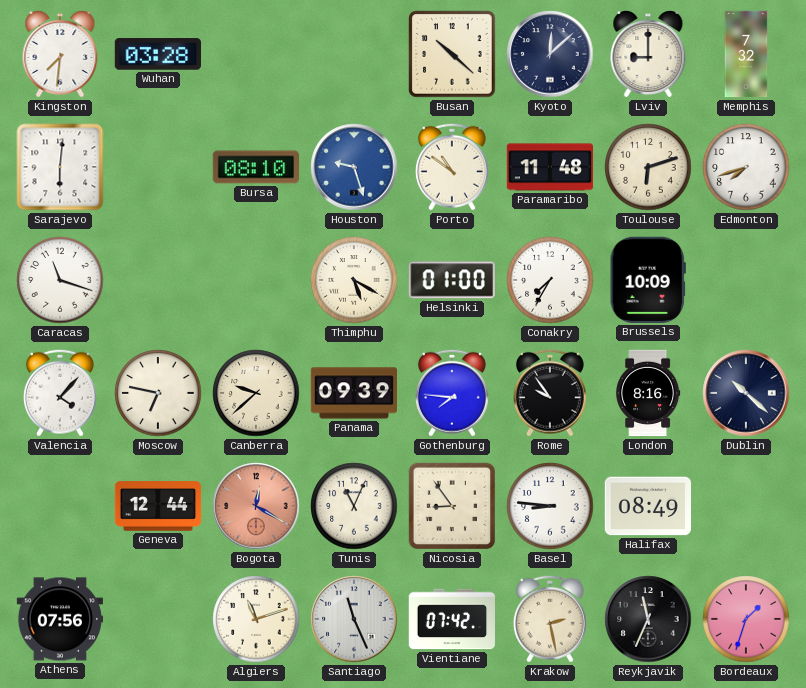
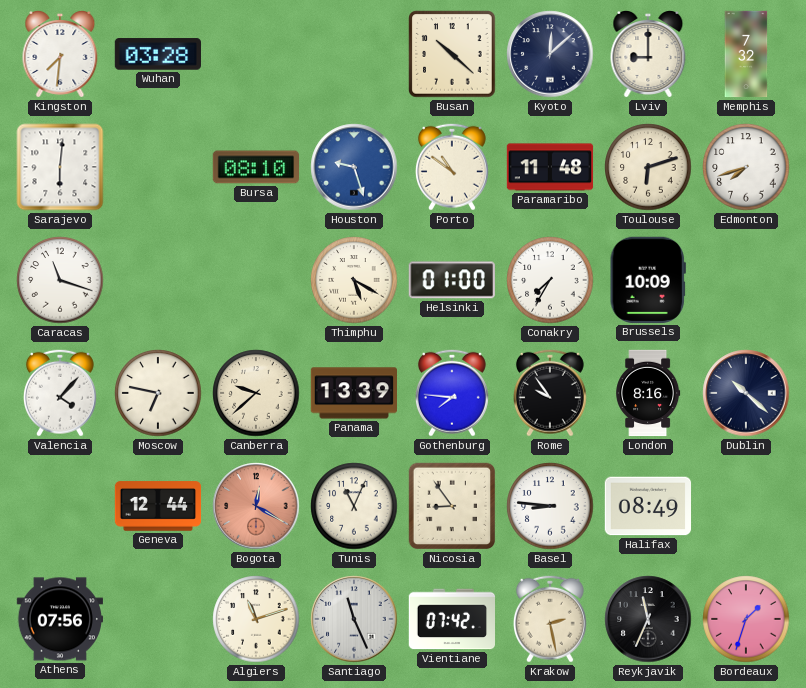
Panama: 09:39 -> 13:39 (353, 393)
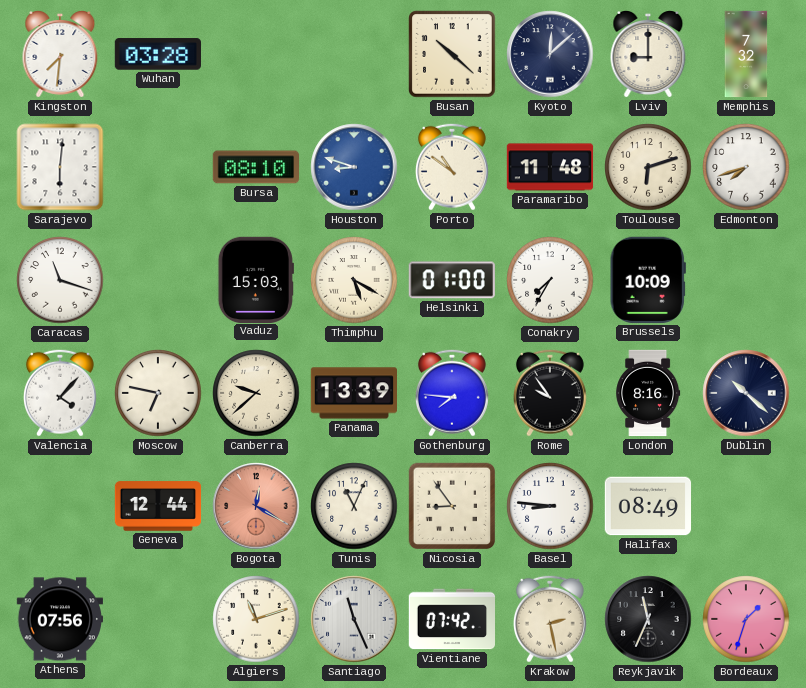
Houston: 9:27 -> 8:48 (354, 167)
Vaduz: none -> 15:03 (256, 279)
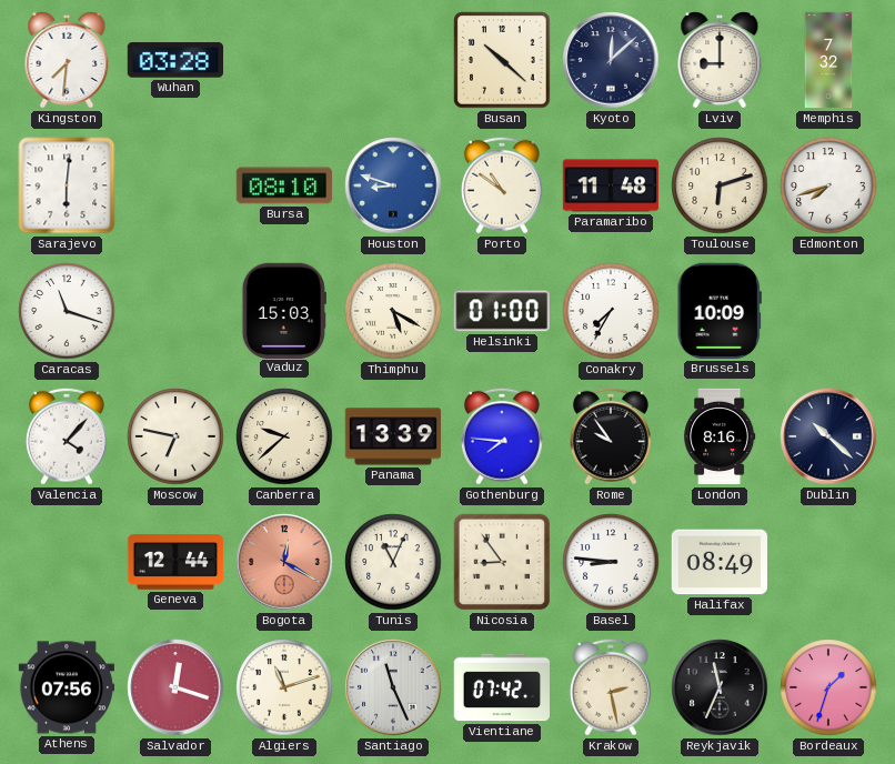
Salvador: none -> 12:18 (175, 687)
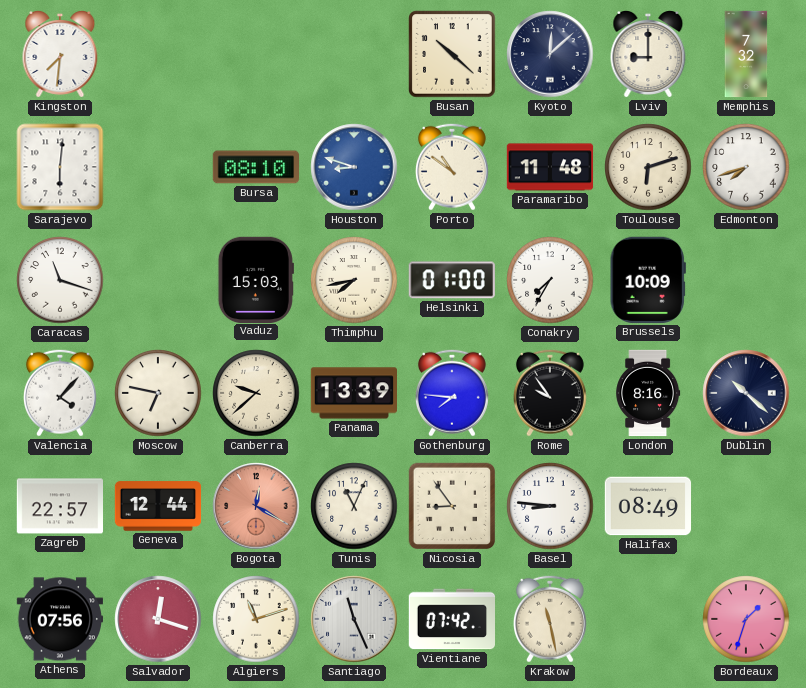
Wuhan: 03:28 -> none (174, 60)
Thimphu: 5:20 -> 7:43 (354, 280)
Zagreb: none -> 22:57 (59, 506)
Krakow: 2:28 -> 11:28 (550, 619)
Reykjavik: 11:34 -> none (720, 687)
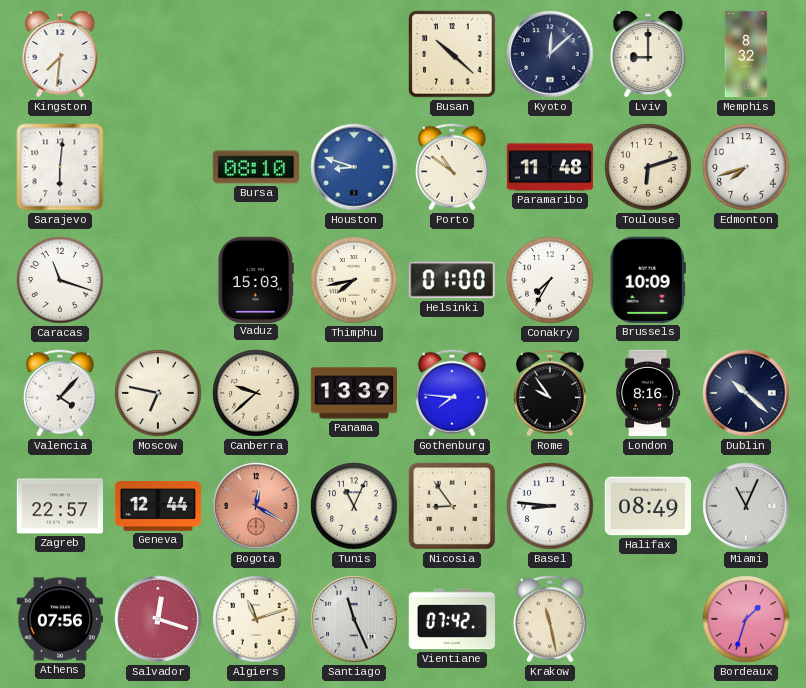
Memphis: 7:32 -> 8:32 (746, 54)
Miami: none -> 11:04 (746, 506)
